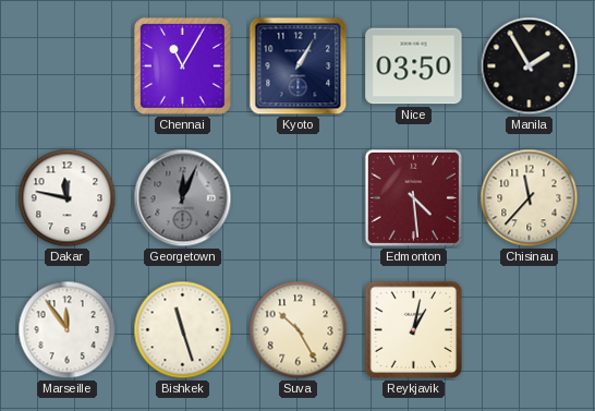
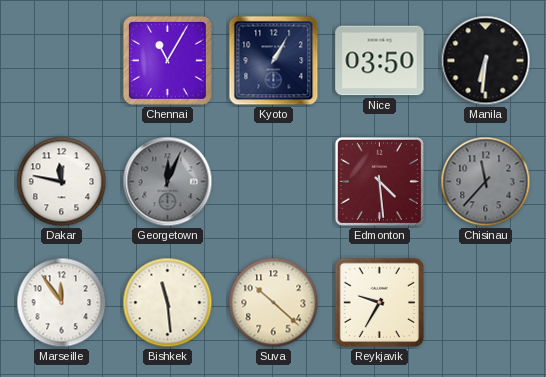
Manila: 1:55 -> 6:31 (486, 61)
Chisinau dial: cream -> grey (486, 182)
Bishkek: 11:27 -> 11:29 (168, 303)
Suva: 10:25 -> 10:22 (274, 303)
Reykjavik: 1:02 -> 9:35 (380, 303)
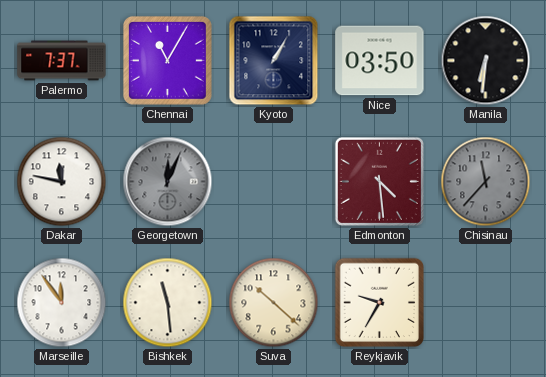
Palermo: none -> 7:37 (62, 61)
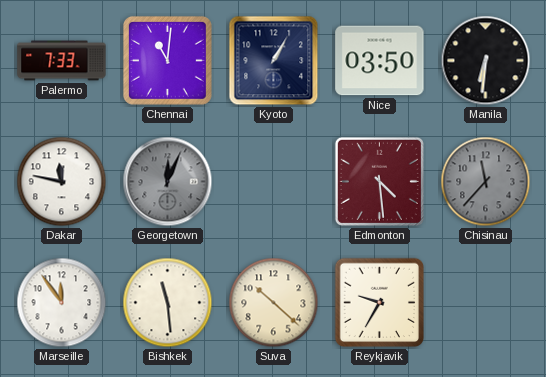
Palermo: 7:37 -> 7:33 (62, 61)
Chennai: 11:05 -> 11:01 (167, 60)
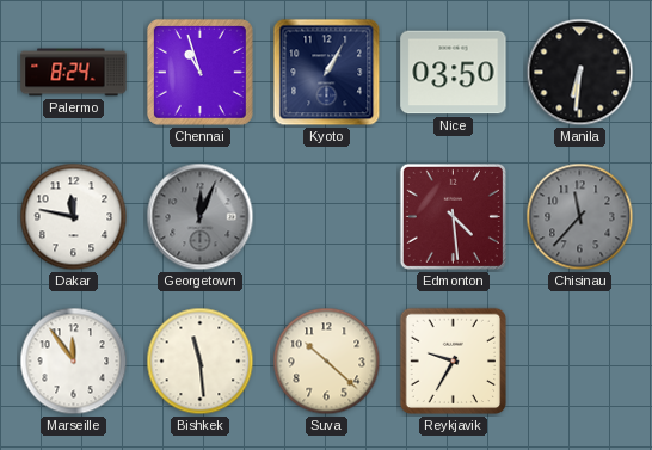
Palermo: 7:33 -> 8:24 (74, 73)
Chennai: 11:01 -> 10:57 (199, 72)
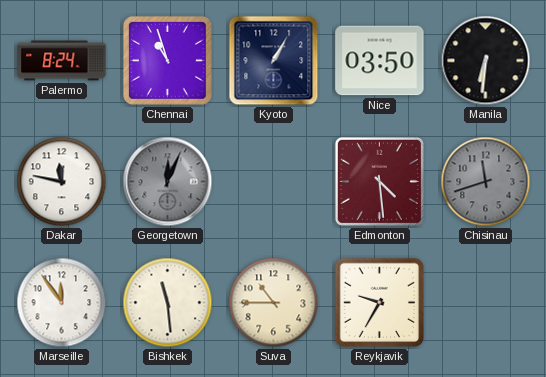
Chisinau: 11:37 -> 11:42 (486, 182)
Suva: 10:22 -> 10:45 (274, 303)
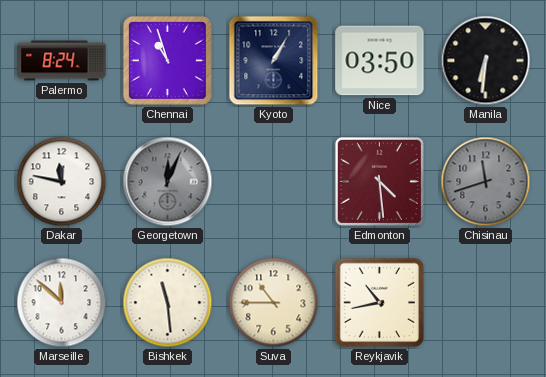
Marseille: 11:54 -> 11:52 (62, 303)
Reykjavik: 9:35 -> 10:43 (380, 303)
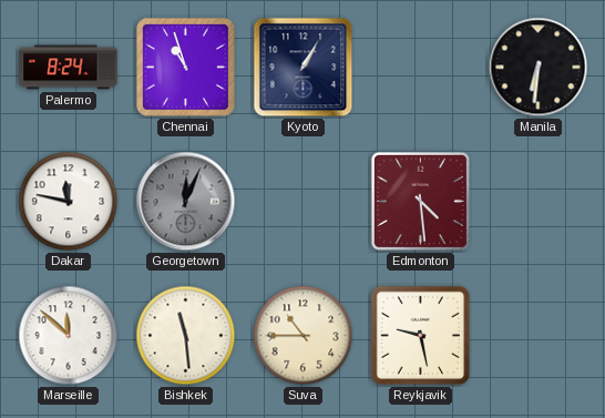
Nice: 03:50 -> none (380, 61)
Chisinau: 11:42 -> none (486, 182)
Reykjavik: 10:43 -> 9:28 (421, 336)
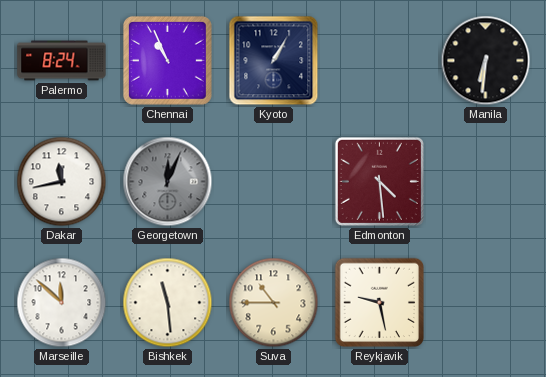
Chennai: 10:57 -> 10:56 (167, 60)
Dakar: 11:47 -> 11:43 (62, 182)
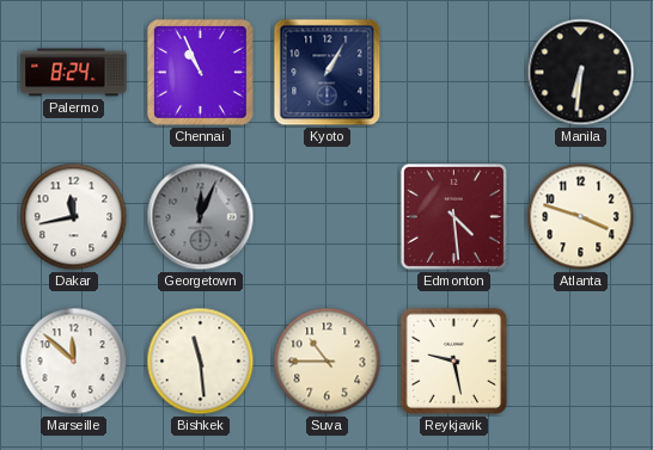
Atlanta: none -> 3:48 (581, 217)
